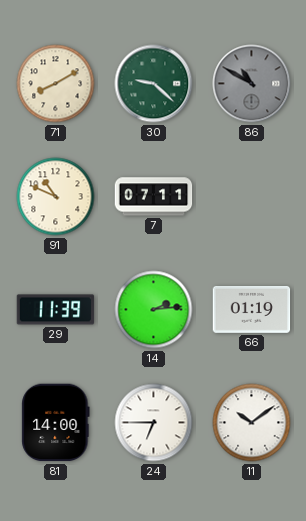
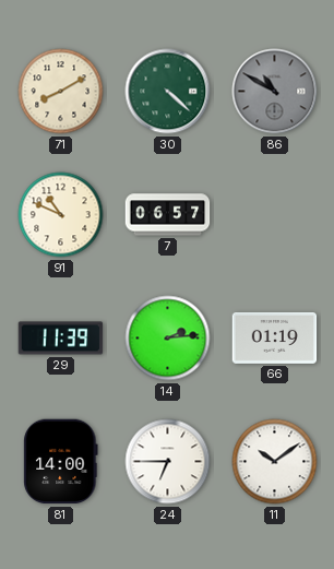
30: 9:22 -> 4:22 (168, 92)
7: 07:11 -> 06:57 (168, 215)
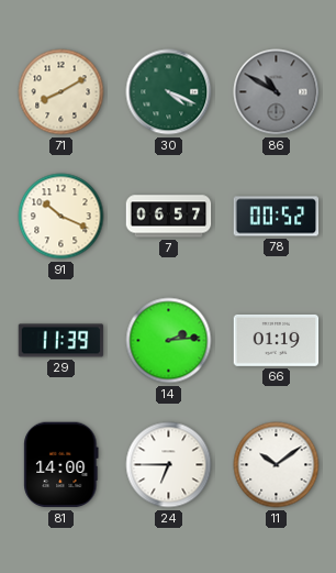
30: 4:22 -> 4:19 (169, 92)
91: 10:49 -> 10:19 (61, 217)
78: none -> 00:52 (277, 217)
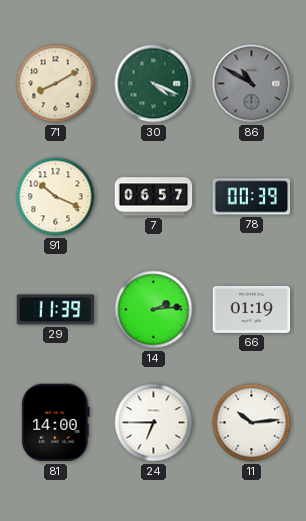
78: 00:52 -> 00:39 (252, 197)
11: 10:09 -> 10:14 (252, 423)
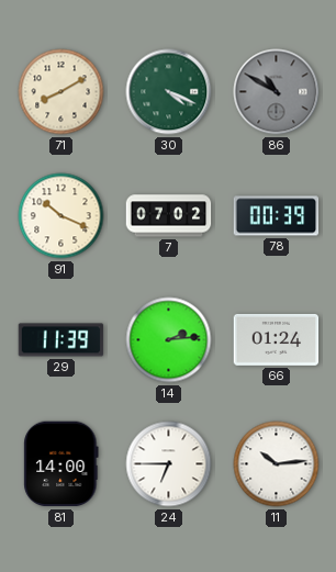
7: 06:57 -> 07:02 (169, 216)
66: 01:19 -> 01:24 (277, 339)
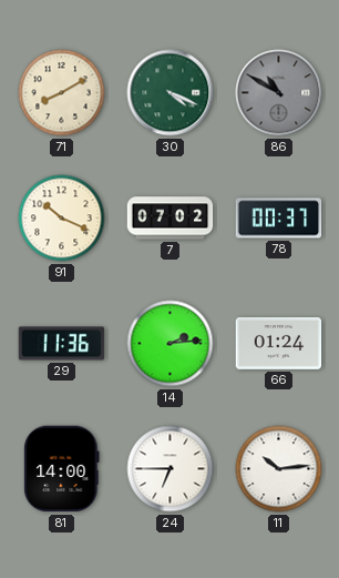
78: 00:39 -> 00:37 (279, 219)
29: 11:39 -> 11:36 (62, 344)
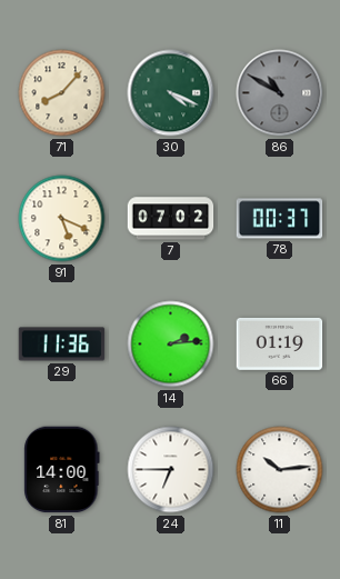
71: 8:10 -> 8:07 (62, 93)
91: 10:19 -> 5:19 (62, 219)
66: 01:24 -> 01:19 (280, 343)
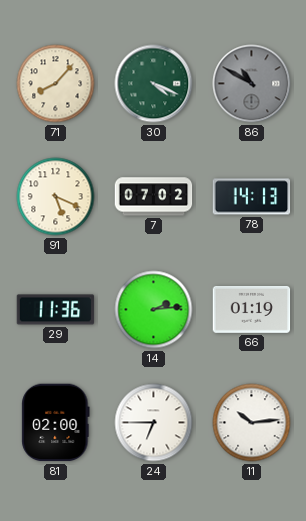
78: 00:37 -> 14:13 (252, 197)
81: 14:00 -> 02:00 (56, 423)
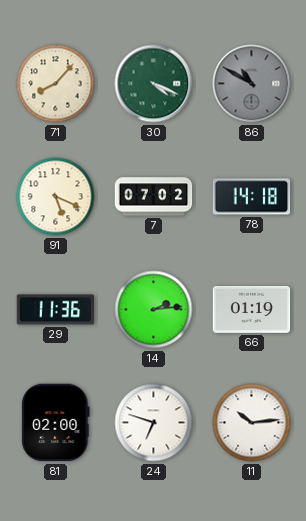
78: 14:13 -> 14:18 (252, 197)
24: 6:45 -> 6:48 (154, 423)
